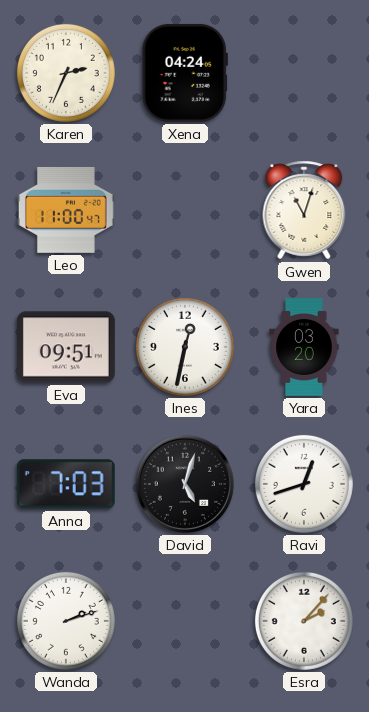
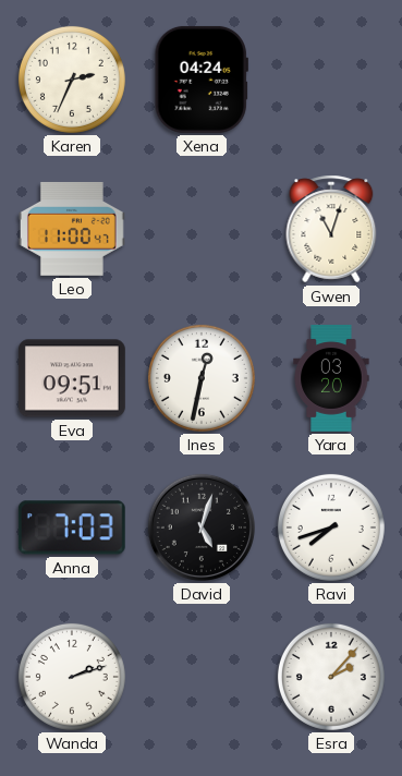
Ravi: 12:42 -> 7:42 (331, 528)
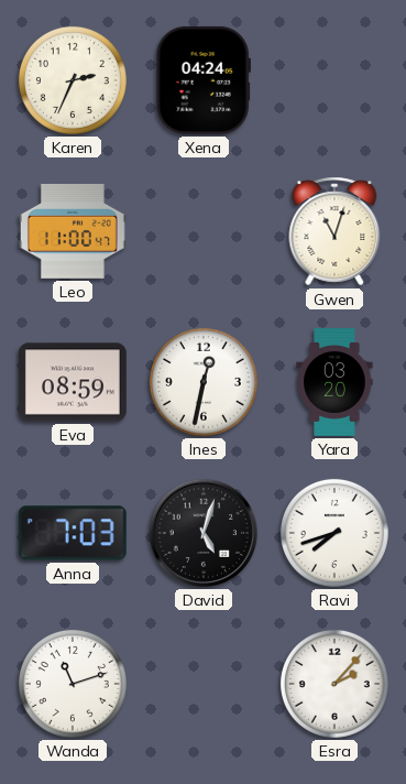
Eva: 09:51 -> 08:59 (73, 382)
Wanda: 2:12 -> 11:12 (73, 684)
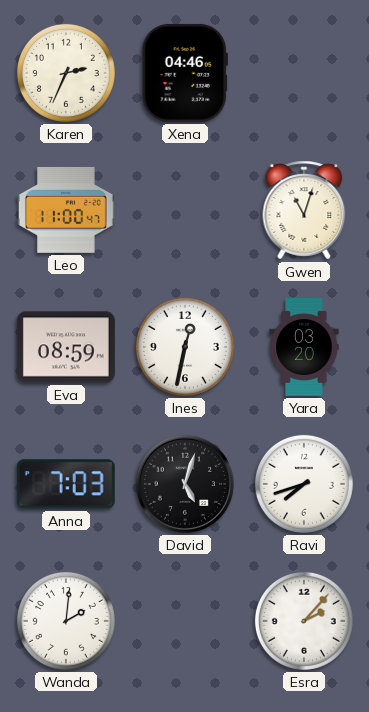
Xena: 04:24 -> 04:46 (185, 73)
Wanda: 11:12 -> 2:01 (66, 621)
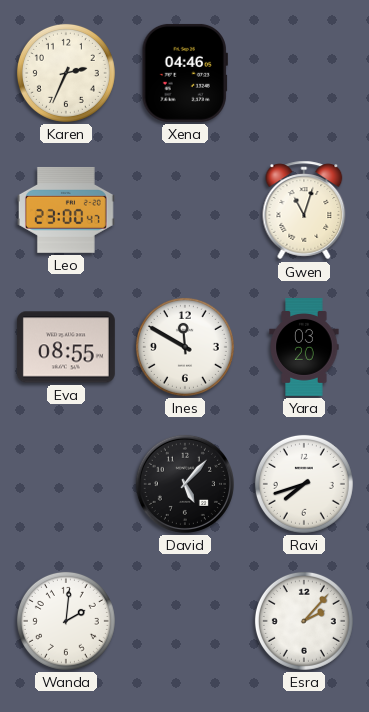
Leo: 11:00 -> 23:00 (66, 210)
Eva: 08:59 -> 08:55 (66, 347)
Ines: 12:32 -> 11:50 (185, 347)
Anna: 7:03 -> none (66, 484)
David: 5:03 -> 5:07 (185, 484)
